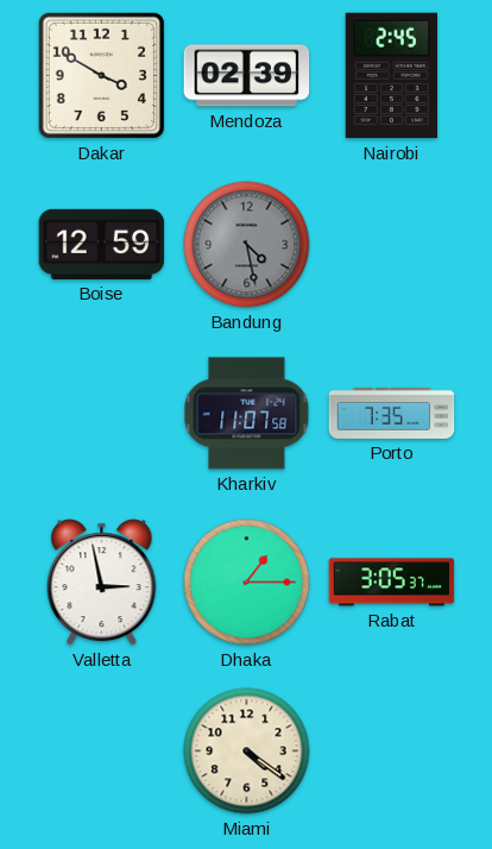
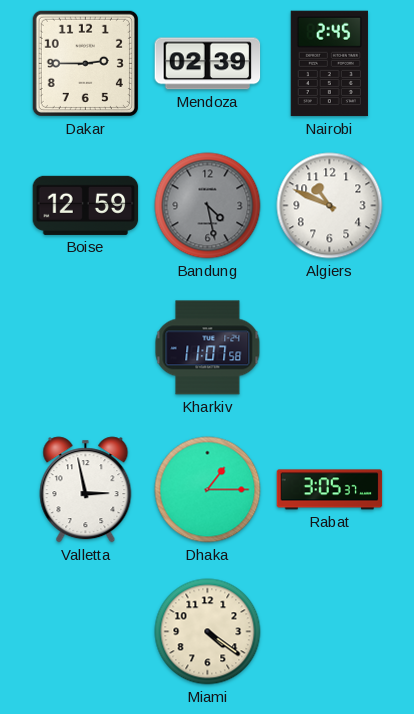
Dakar: 3:50 -> 2:45 (85, 63)
Algiers: none -> 10:49 (330, 206)
Porto: 7:35 -> none (392, 413)
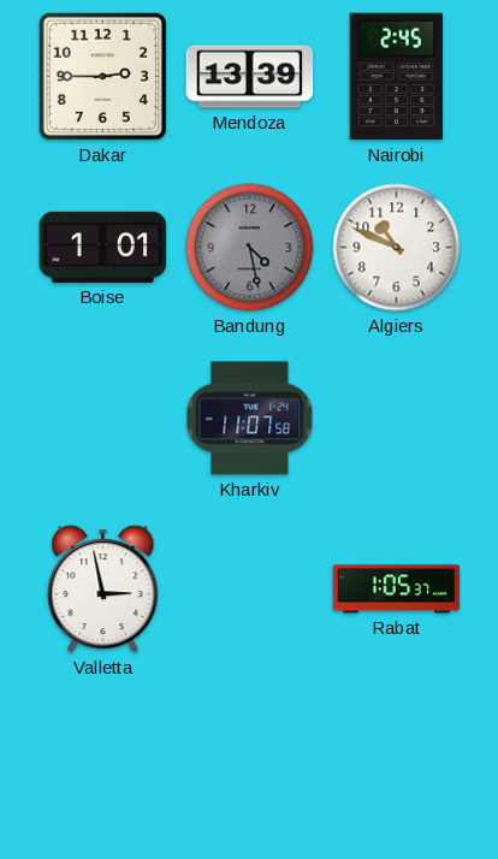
Mendoza: 02:39 -> 13:39 (250, 77)
Boise: 12:59 -> 1:01 (103, 247)
Dhaka: 1:15 -> none (208, 490)
Rabat: 3:05 -> 1:05 (397, 590)
Miami: 4:21 -> none (208, 632)
